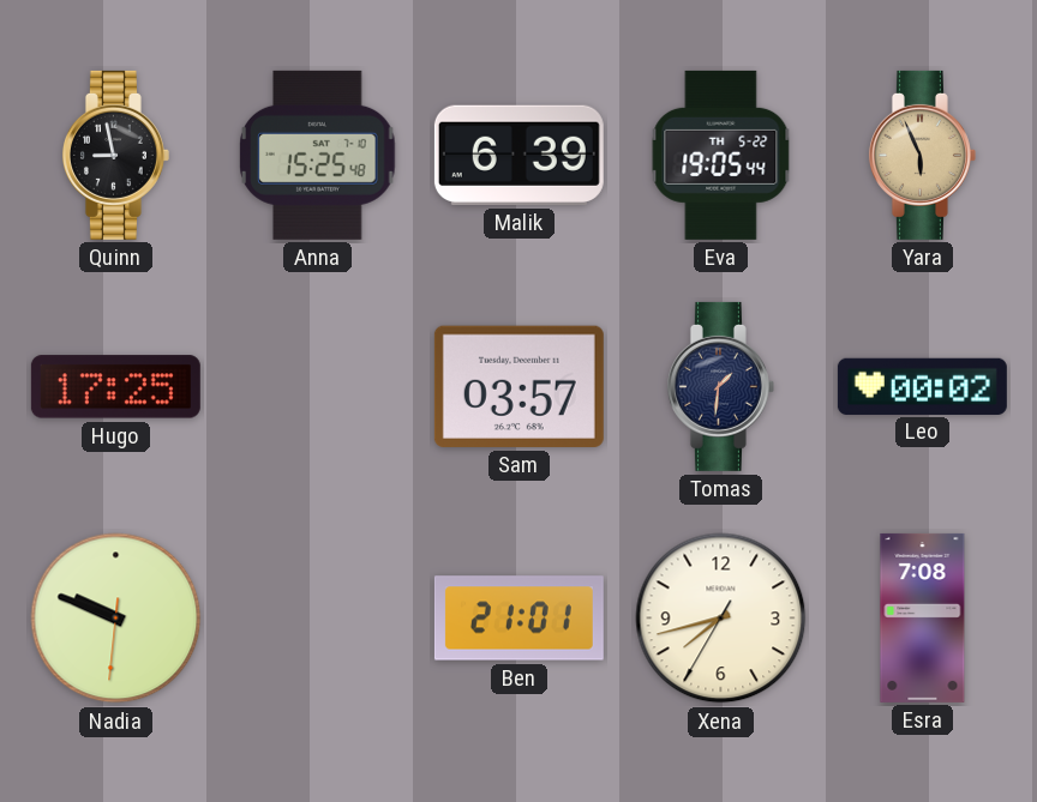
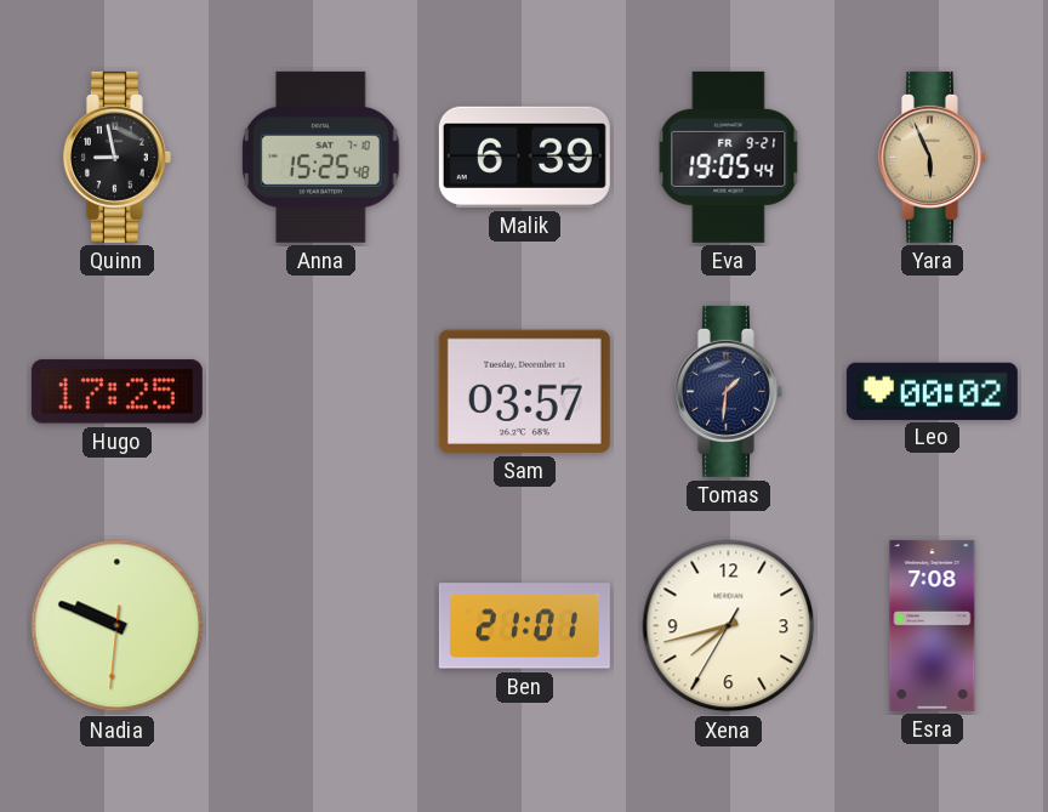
Eva date: TH 5-22 -> FR 9-21 (729, 157)
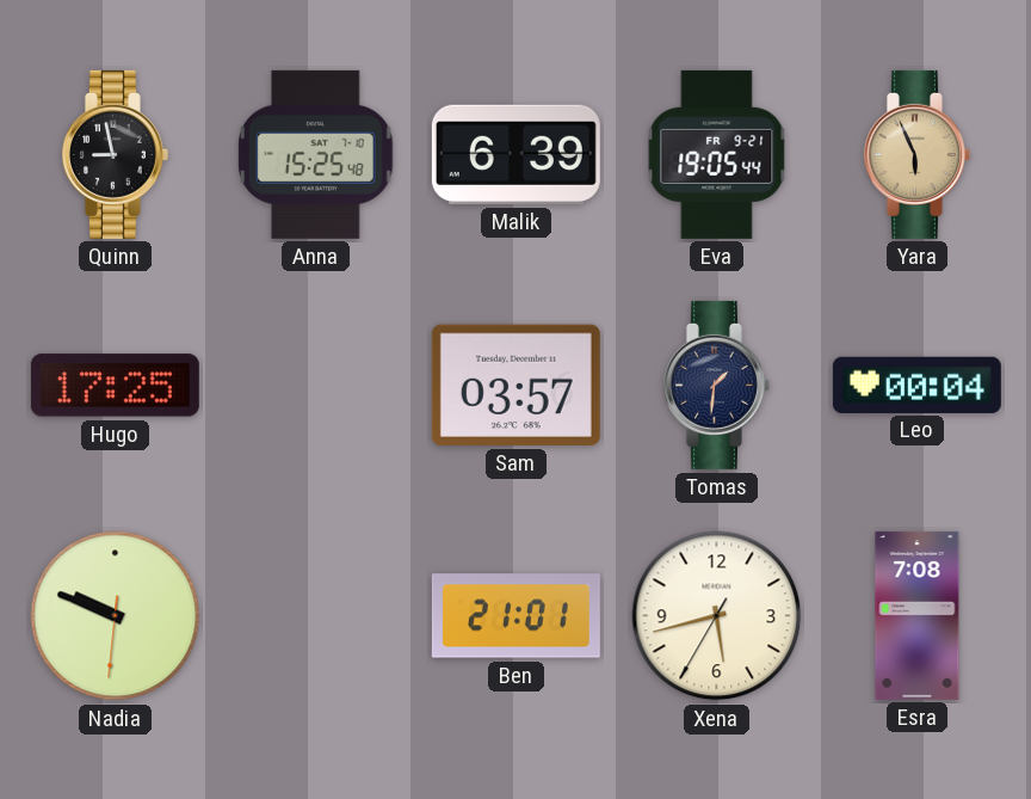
Leo: 00:02 -> 00:04 (916, 385)
Xena: 7:42 -> 5:42 (717, 616)
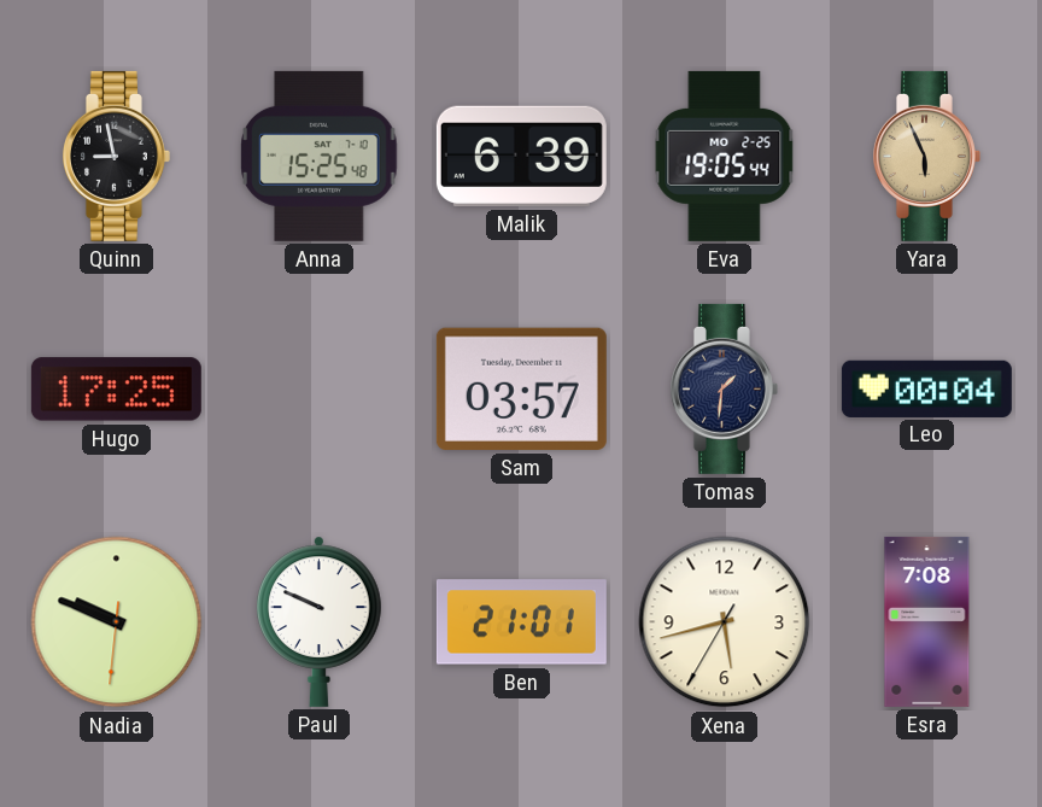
Eva date: FR 9-21 -> MO 2-25 (725, 156)
Paul: none -> 9:49 (320, 621)
